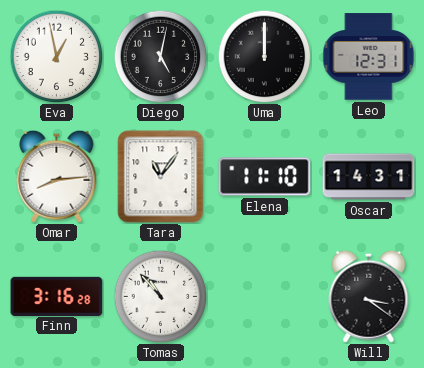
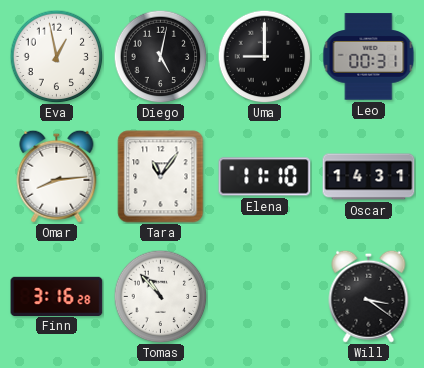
Uma: 12:00 -> 9:00 (264, 56)
Leo: 12:31 -> 00:31 (369, 57)
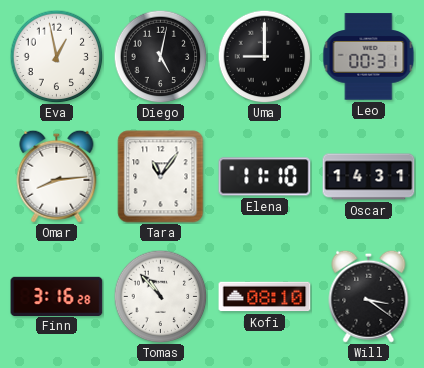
Kofi: none -> 08:10 (265, 297)
